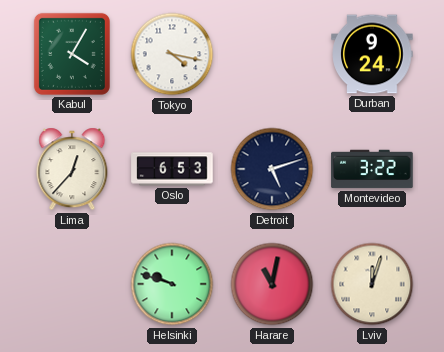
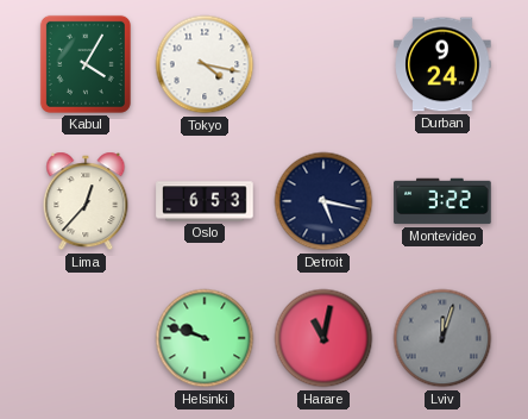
Detroit: 5:12 -> 5:17 (323, 201)
Lviv dial: cream -> grey (442, 338)
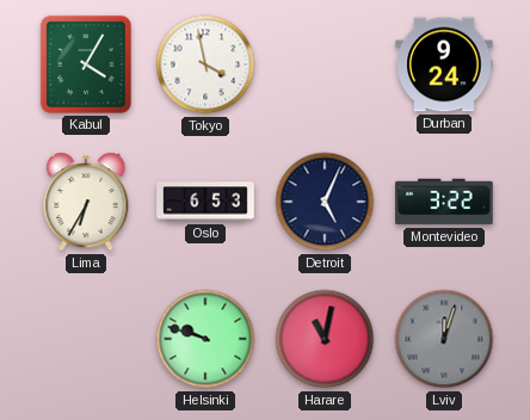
Tokyo: 4:17 -> 3:58 (205, 64)
Lima: 12:37 -> 6:35 (86, 202)
Detroit: 5:17 -> 5:04 (325, 202)
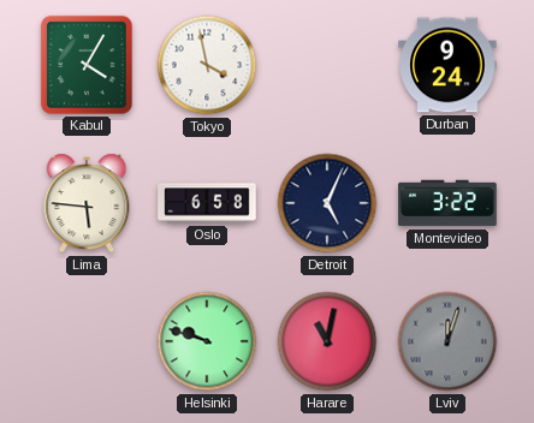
Lima: 6:35 -> 5:46 (87, 203)
Oslo: 6:53 -> 6:58 (207, 203)
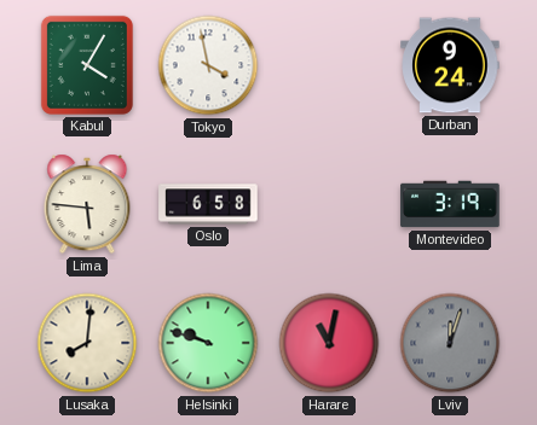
Detroit: 5:04 -> none (327, 203)
Montevideo: 3:22 -> 3:19 (450, 204)
Lusaka: none -> 8:01 (87, 343)
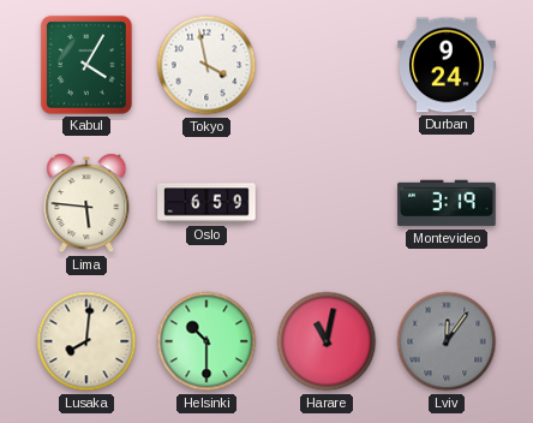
Oslo: 6:58 -> 6:59 (206, 203)
Helsinki: 9:48 -> 10:30 (206, 341)
Lviv: 12:03 -> 12:06 (447, 341)
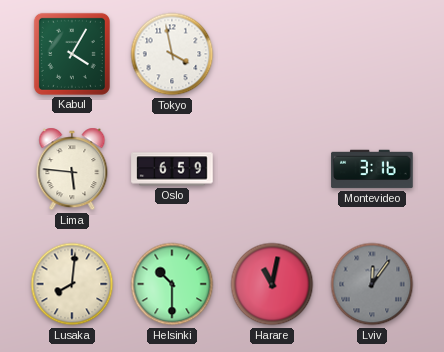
Durban: 9:24 -> none (447, 65)
Montevideo: 3:19 -> 3:16 (372, 169)
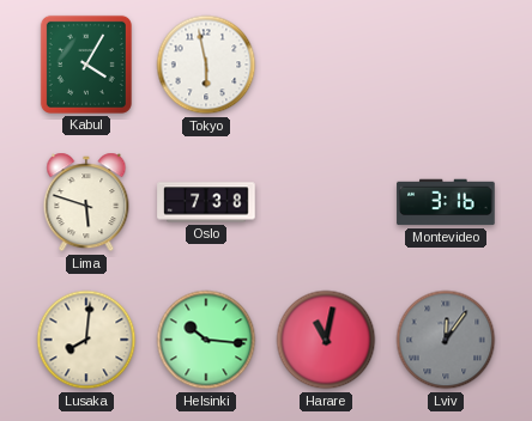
Tokyo: 3:58 -> 5:58 (206, 65)
Lima: 5:46 -> 5:48 (86, 202)
Oslo: 6:59 -> 7:38 (206, 202)
Helsinki: 10:30 -> 10:16 (206, 340)
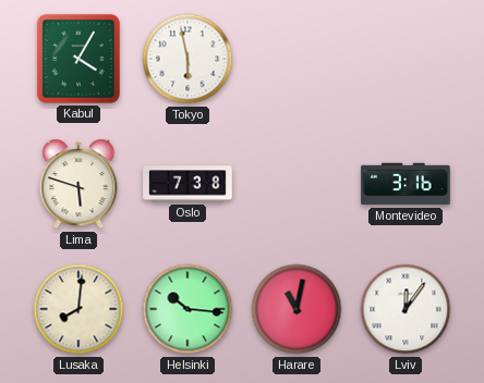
Lviv dial: grey -> white (406, 309)
